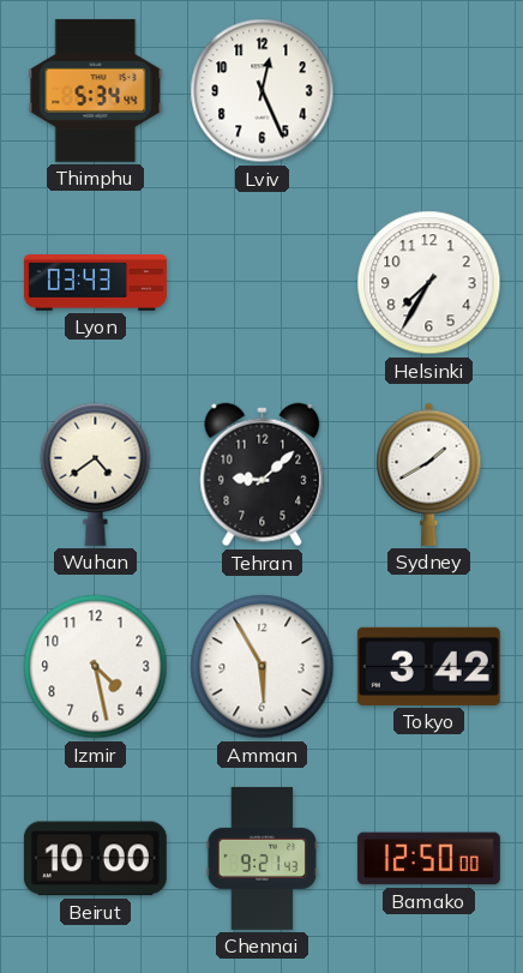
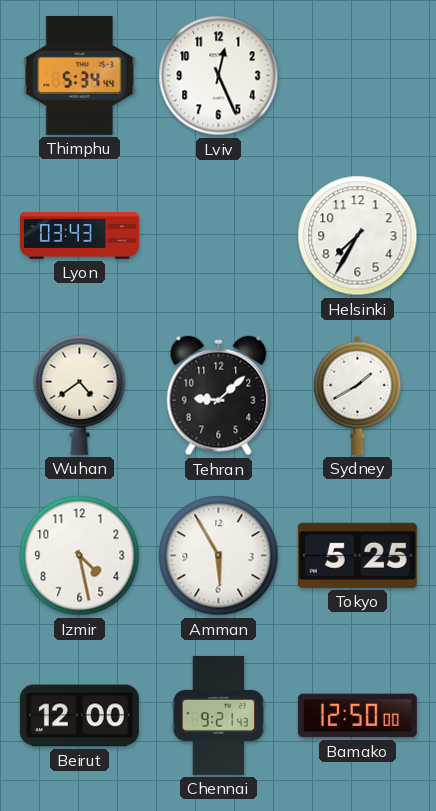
Tokyo: 3:42 -> 5:25 (357, 555)
Beirut: 10:00 -> 12:00 (79, 716)
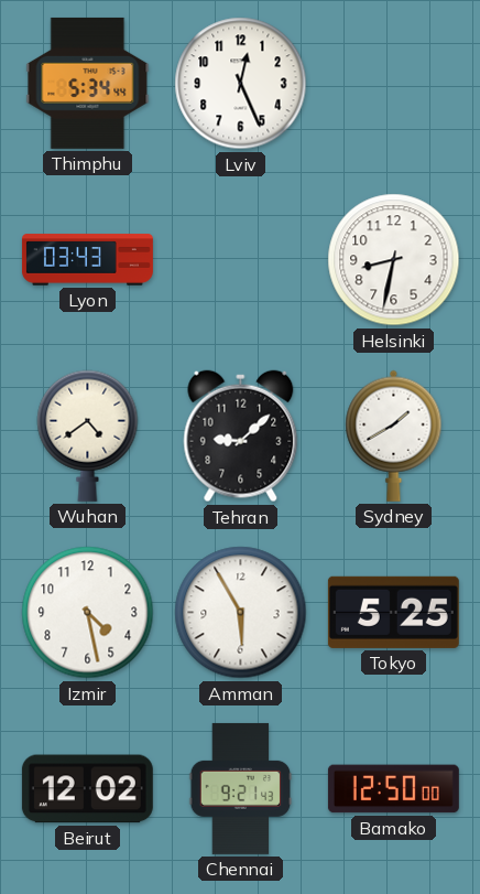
Helsinki: 7:35 -> 8:32 (394, 260)
Beirut: 12:00 -> 12:02 (87, 789)
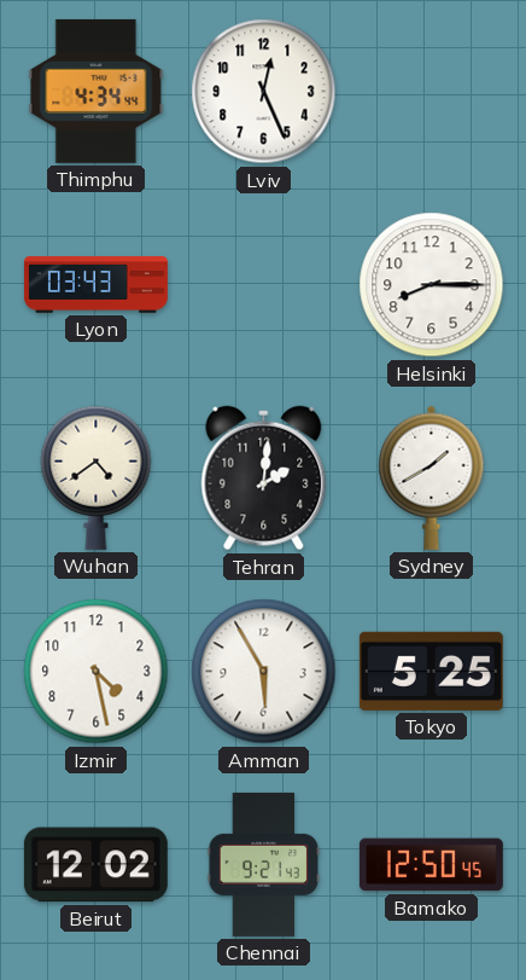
Thimphu: 5:34 -> 4:34 (97, 91)
Helsinki: 8:32 -> 8:15 (432, 285)
Tehran: 9:08 -> 2:01 (264, 479)
Bamako: 12:50:00 -> 12:50:45 (431, 865)
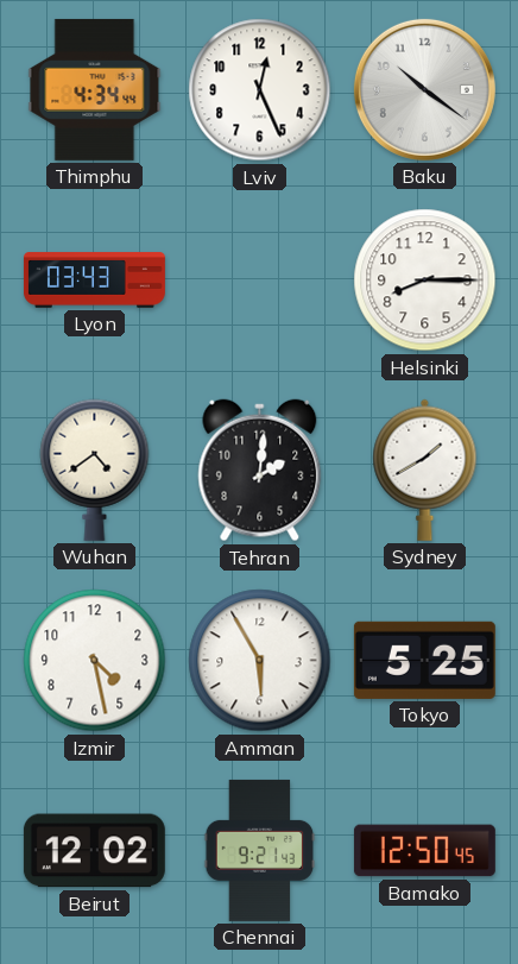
Baku: none -> 10:21 (424, 89)
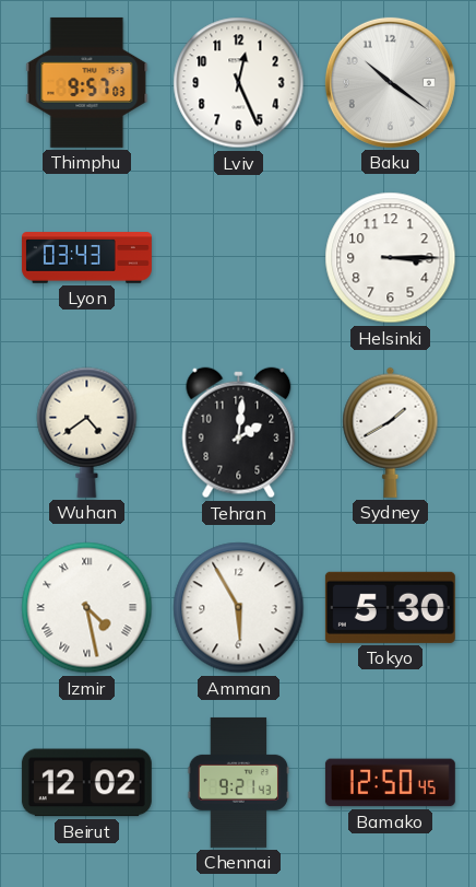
Thimphu: 4:34 -> 9:57 (87, 82)
Helsinki: 8:15 -> 3:15 (391, 258)
Izmir numerals: Arabic -> Roman (87, 608)
Tokyo: 5:25 -> 5:30 (390, 607)
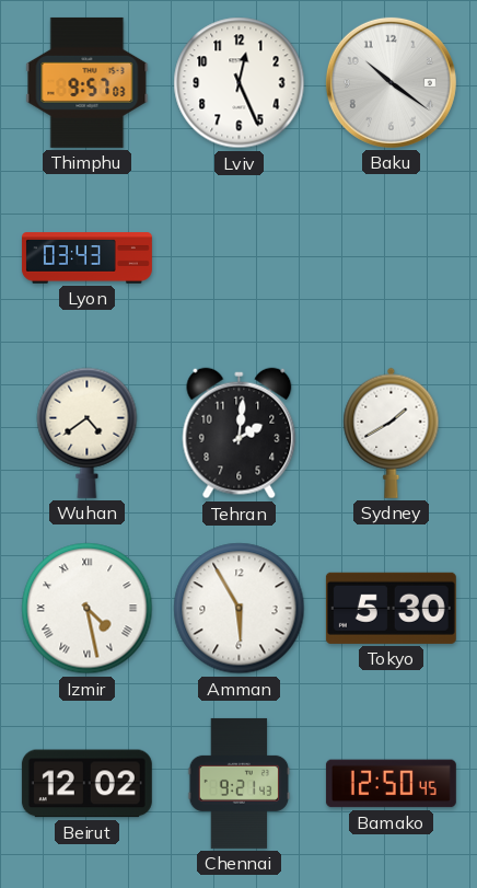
Helsinki: 3:15 -> none (391, 258)
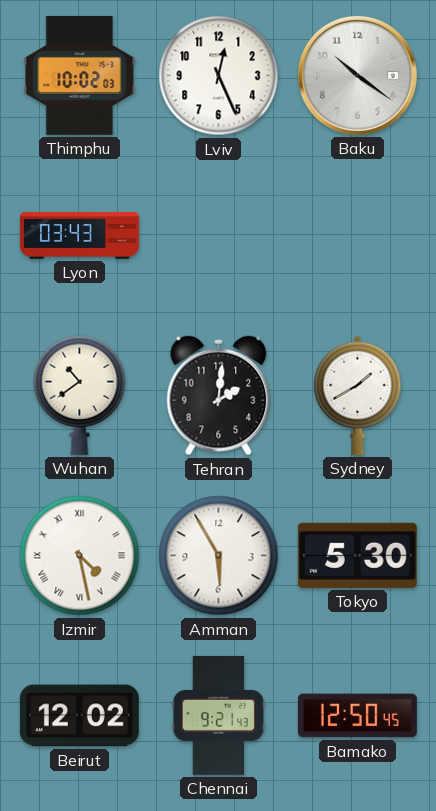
Thimphu: 9:57 -> 10:02 (80, 75)
Wuhan: 4:39 -> 10:39 (80, 395)
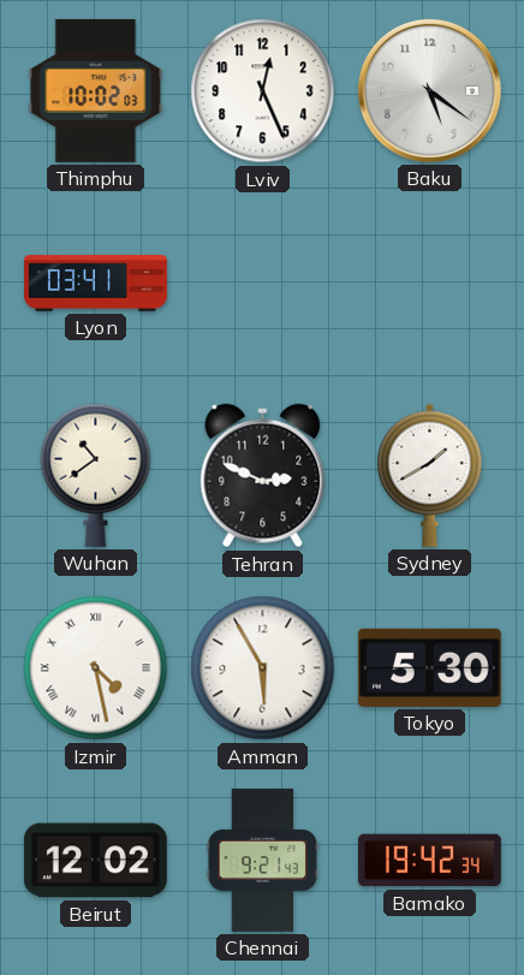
Baku: 10:21 -> 5:21 (429, 90)
Lyon: 03:43 -> 03:41 (95, 284)
Tehran: 2:01 -> 2:49 (263, 476)
Bamako: 12:50 -> 19:42 (429, 861)
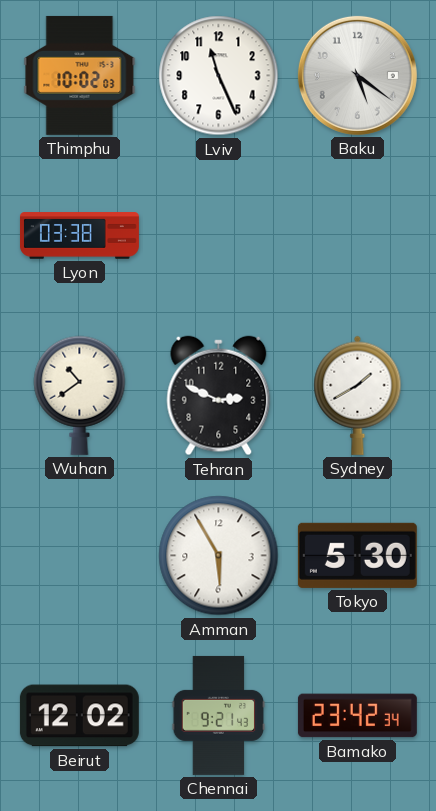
Lviv: 12:26 -> 11:26 (219, 76)
Lyon: 03:41 -> 03:38 (79, 236)
Izmir: 4:28 -> none (96, 668)
Bamako: 19:42 -> 23:42 (357, 716)
